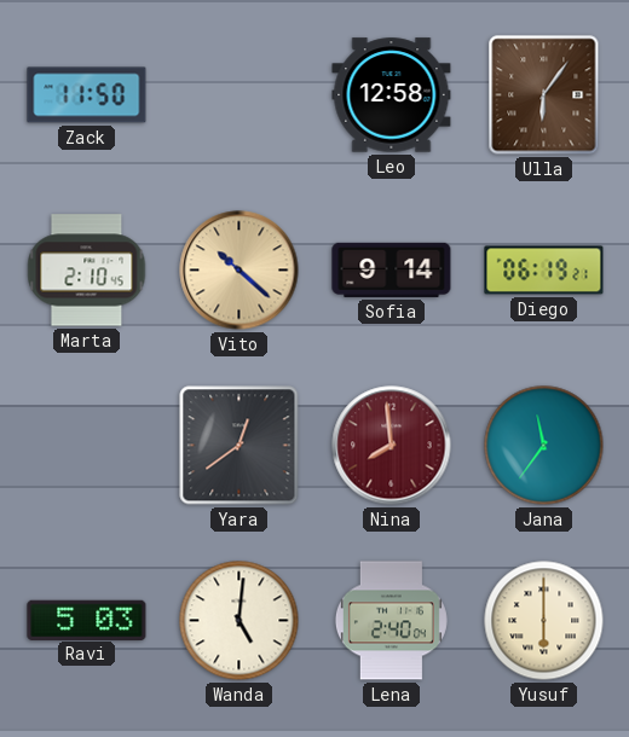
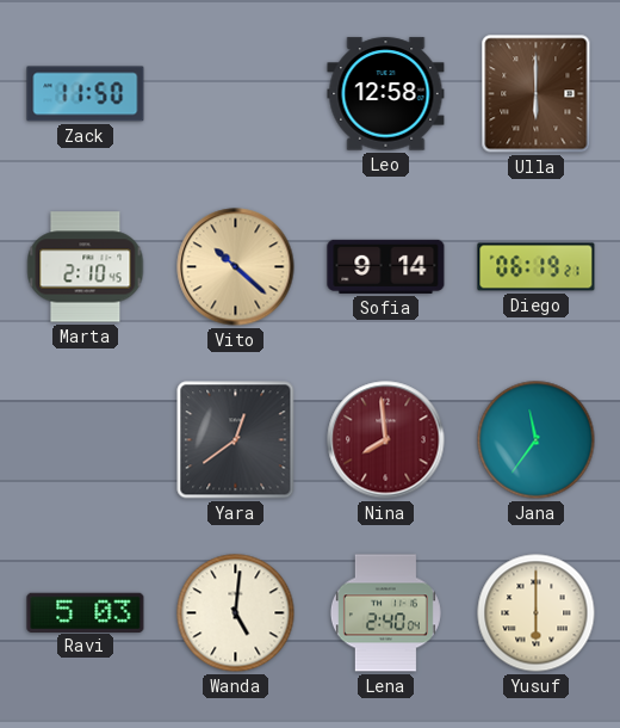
Ulla: 6:06 -> 6:00 (537, 94)
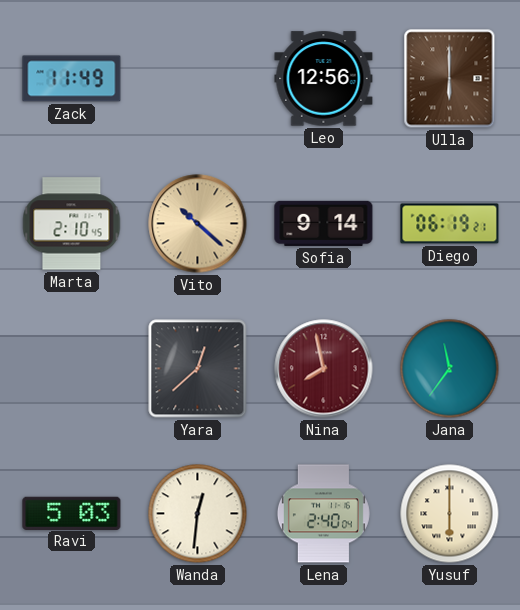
Zack: 11:50 -> 11:49 (72, 79)
Leo: 12:58 -> 12:56 (324, 79)
Yara: 12:39 -> 12:38 (198, 369)
Nina: 7:59 -> 7:58 (324, 369)
Wanda: 5:01 -> 12:31 (198, 514)
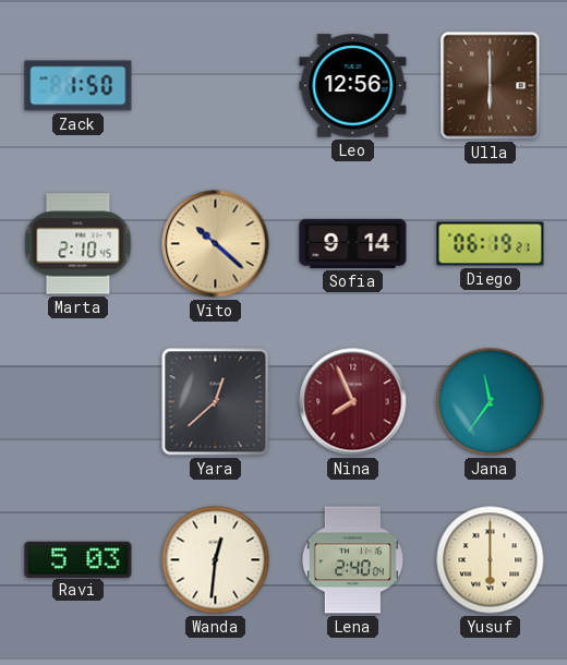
Zack: 11:49 -> 1:50 (79, 86)
Nina: 7:58 -> 7:56 (353, 402)
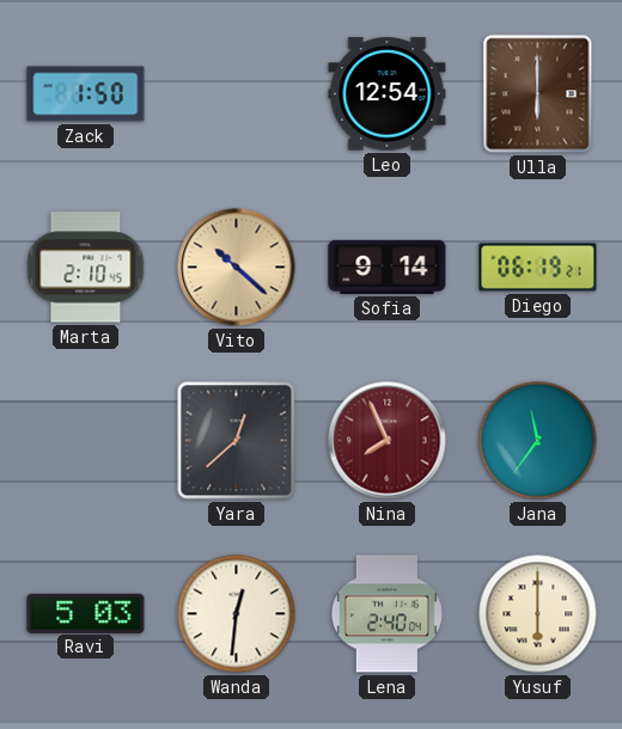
Leo: 12:56 -> 12:54 (388, 94)
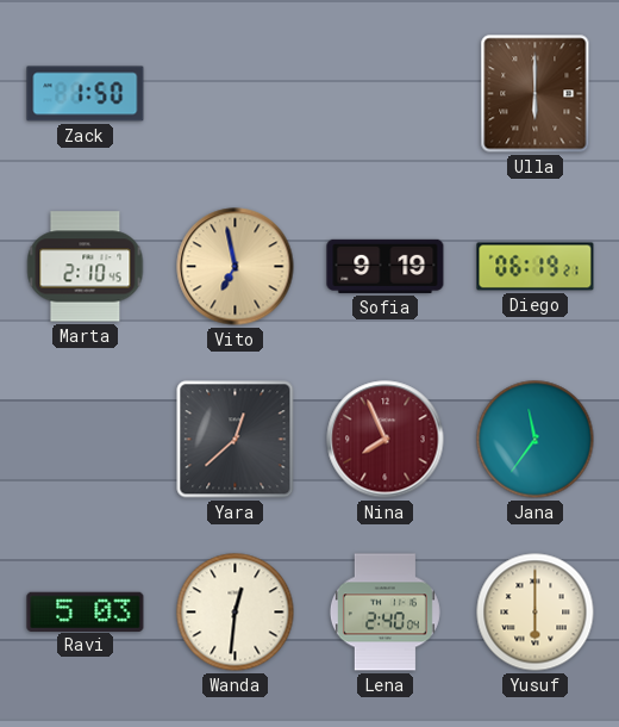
Leo: 12:54 -> none (388, 94)
Vito: 10:22 -> 6:58 (236, 267)
Sofia: 9:14 -> 9:19 (386, 266)
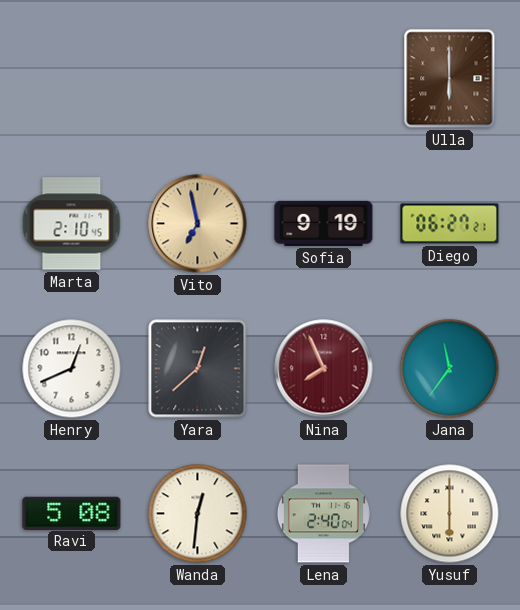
Zack: 1:50 -> none (86, 94)
Diego: 06:19 -> 06:27 (450, 224)
Henry: none -> 12:41 (72, 369)
Ravi: 5:03 -> 5:08 (72, 513)
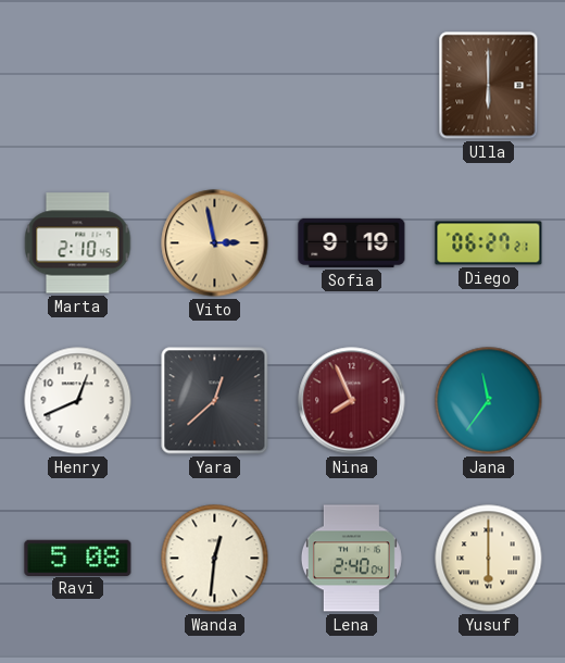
Vito: 6:58 -> 2:58 (215, 243)
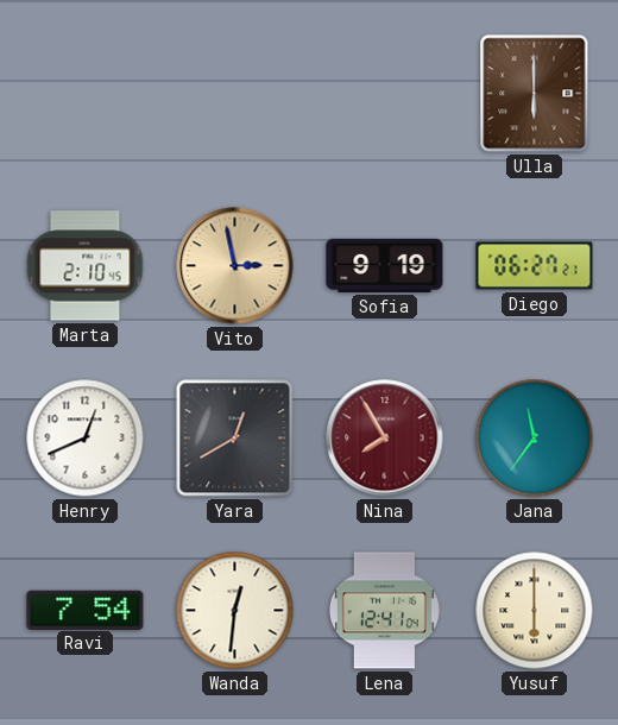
Yara: 12:38 -> 12:40 (235, 439)
Nina: 7:56 -> 7:55 (385, 439)
Ravi: 5:08 -> 7:54 (86, 610)
Lena: 2:40 -> 12:41 (384, 611)
